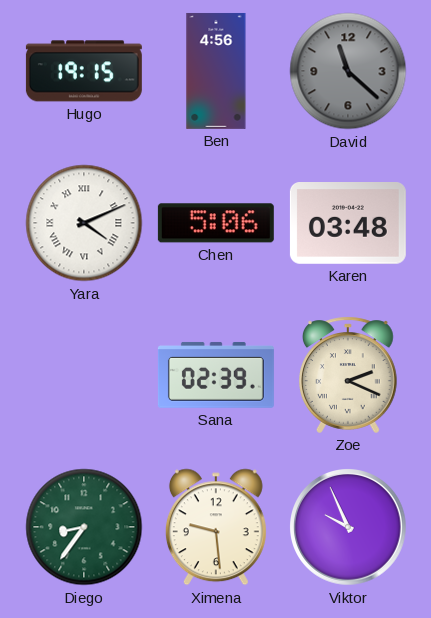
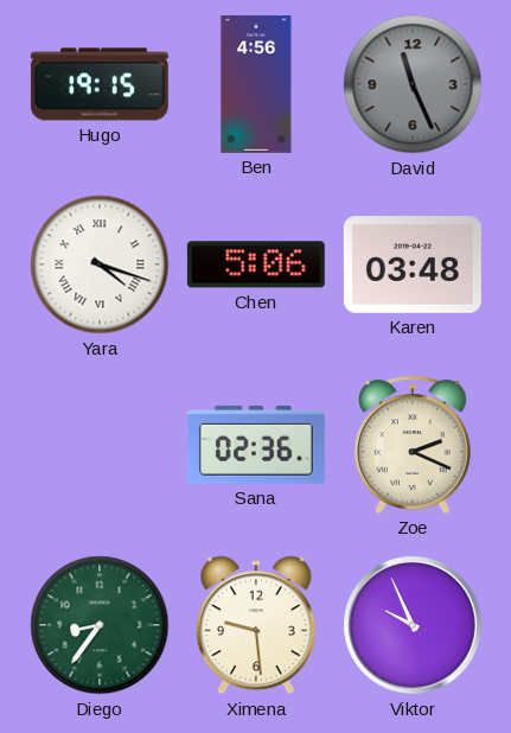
David: 11:22 -> 11:26 (413, 84)
Yara: 4:11 -> 4:18 (100, 264)
Sana: 02:39 -> 02:36 (256, 445)
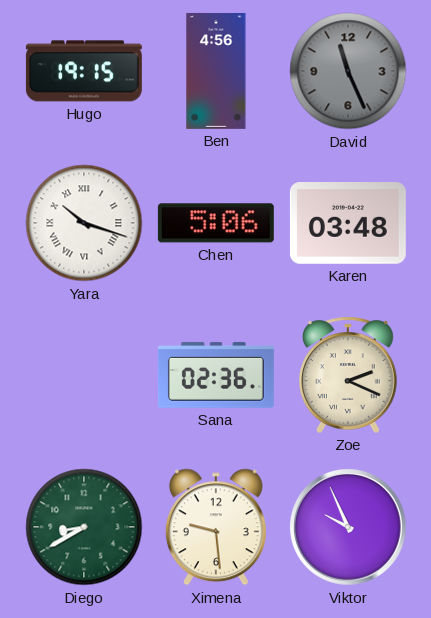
Yara: 4:18 -> 10:18 (84, 223)
Diego: 8:36 -> 8:40 (84, 527)
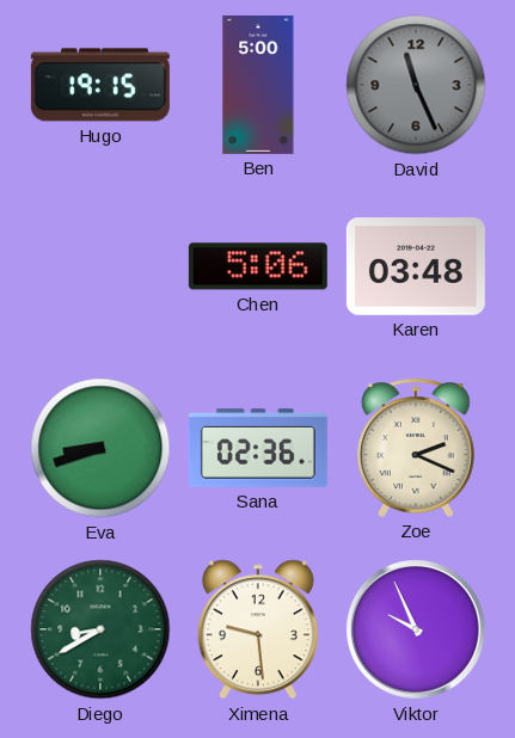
Ben: 4:56 -> 5:00 (258, 85)
Yara: 10:18 -> none (84, 223)
Eva: none -> 8:42 (100, 448)
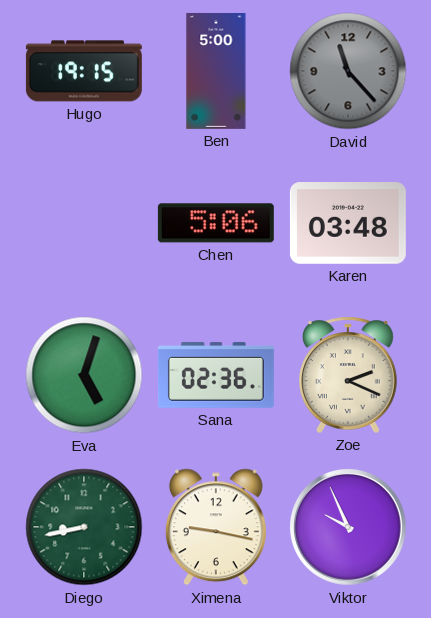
David: 11:26 -> 11:23 (348, 71)
Eva: 8:42 -> 5:03 (84, 375)
Diego: 8:40 -> 8:43 (84, 527)
Ximena: 9:29 -> 9:17 (216, 527)
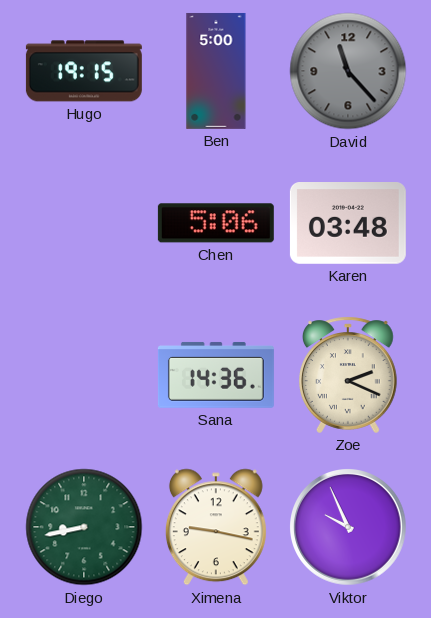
Eva: 5:03 -> none (84, 375)
Sana: 02:36 -> 14:36 (216, 375)
